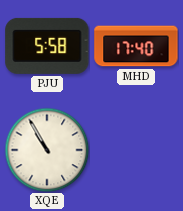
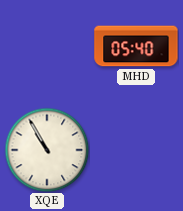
PJU: 5:58 -> none (47, 46)
MHD: 17:40 -> 05:40 (136, 46)
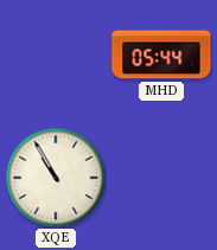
MHD: 05:40 -> 05:44 (161, 55)
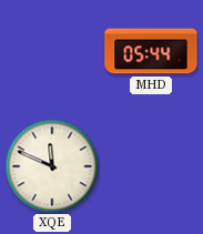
XQE: 10:55 -> 11:49 (52, 166)
